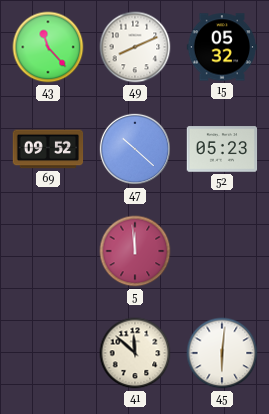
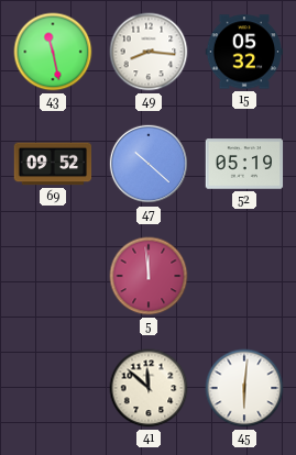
43: 11:23 -> 11:28 (53, 52)
49: 8:11 -> 8:16 (149, 52)
52: 05:23 -> 05:19 (244, 164)
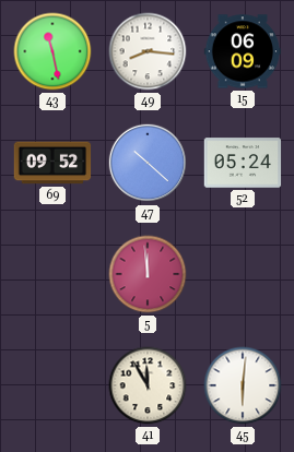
15: 05:32 -> 06:09 (243, 51)
52: 05:19 -> 05:24 (243, 163)
41: 11:52 -> 11:55 (148, 385)
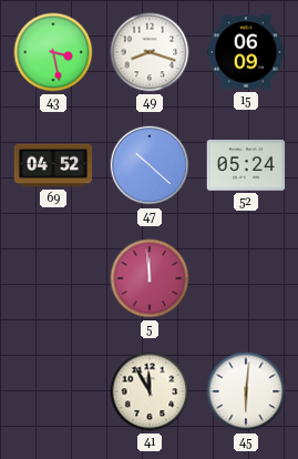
43: 11:28 -> 3:28 (53, 52)
49: 8:16 -> 8:18 (150, 52)
69: 09:52 -> 04:52 (53, 165)
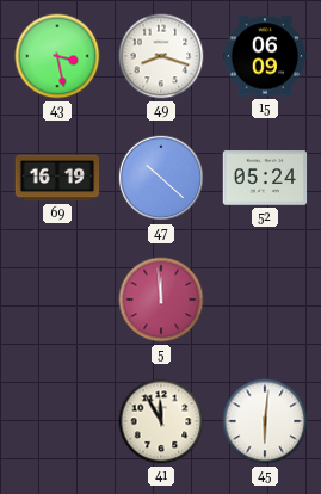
69: 04:52 -> 16:19 (57, 178)
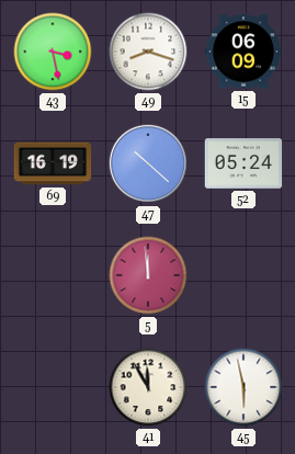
45: 6:01 -> 5:58 (243, 387)
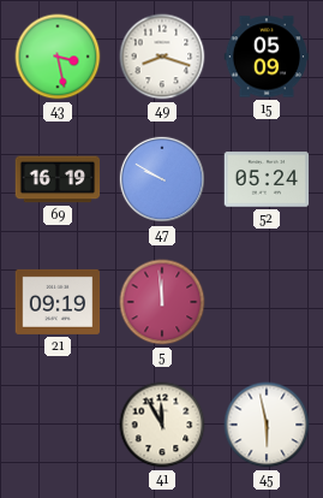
15: 06:09 -> 05:09 (267, 57)
47: 10:22 -> 9:50 (162, 179)
21: none -> 09:19 (58, 302)
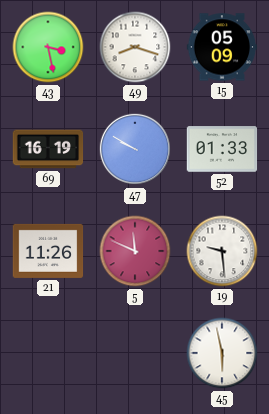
52: 05:24 -> 01:33 (222, 149)
21: 09:19 -> 11:26 (48, 251)
5: 11:59 -> 11:49 (135, 251)
19: none -> 9:29 (222, 251)
41: 11:55 -> none (162, 425)
